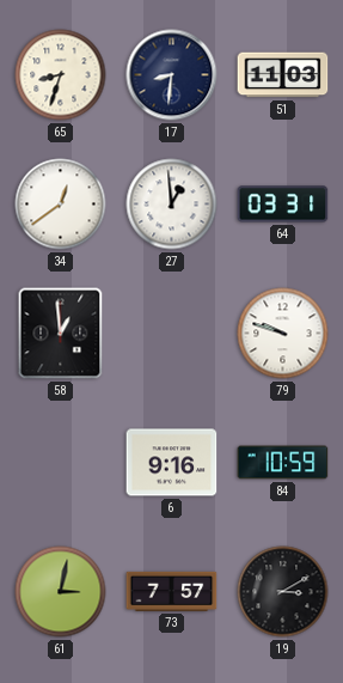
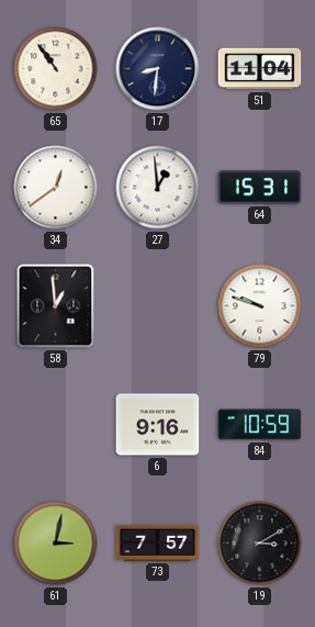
65: 8:33 -> 10:54 (56, 69)
51: 11:03 -> 11:04 (260, 69)
64: 03:31 -> 15:31 (260, 188)
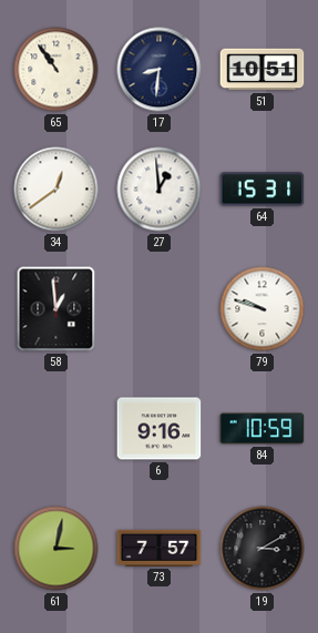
51: 11:04 -> 10:51 (263, 70)
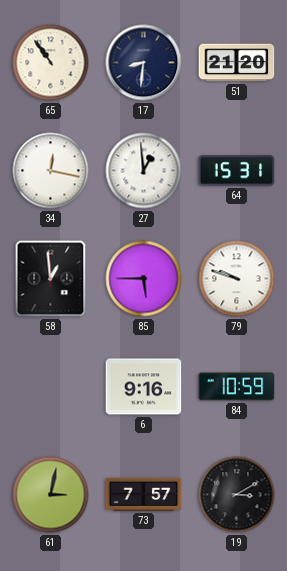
51: 10:51 -> 21:20 (237, 63)
34: 12:39 -> 12:17 (51, 171)
85: none -> 5:45 (144, 279)
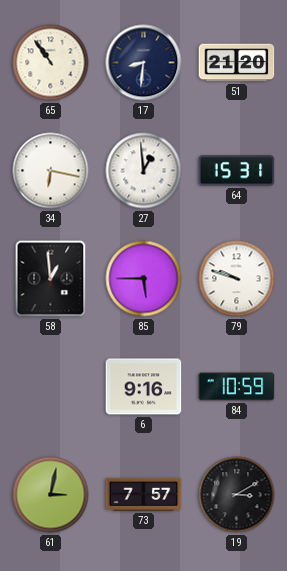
34: 12:17 -> 6:17 (51, 171)
